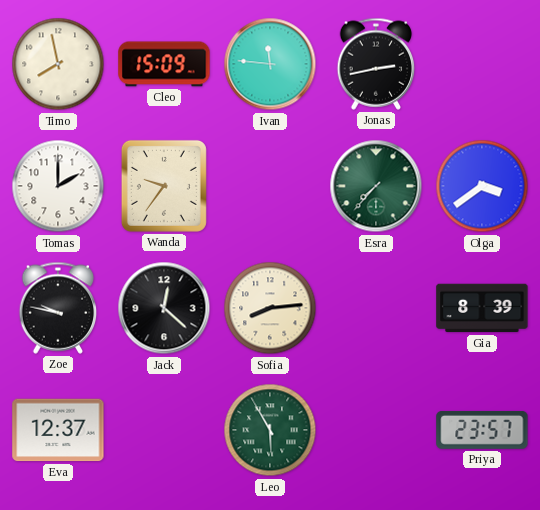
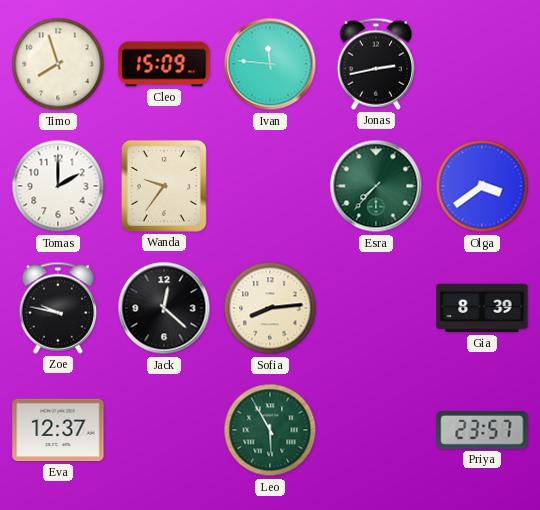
Timo: 7:58 -> 7:57 (58, 64)
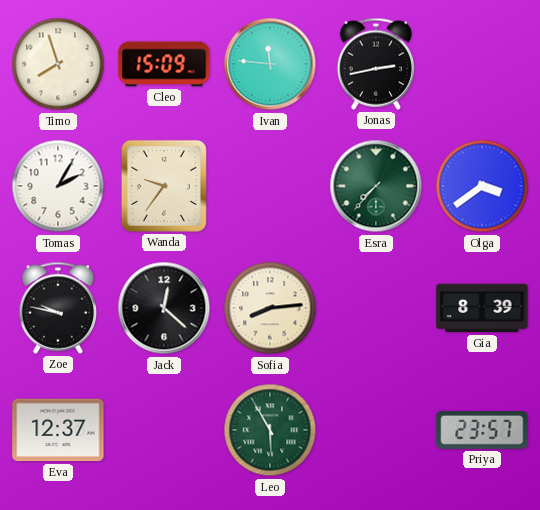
Tomas: 2:00 -> 2:05 (58, 186)
